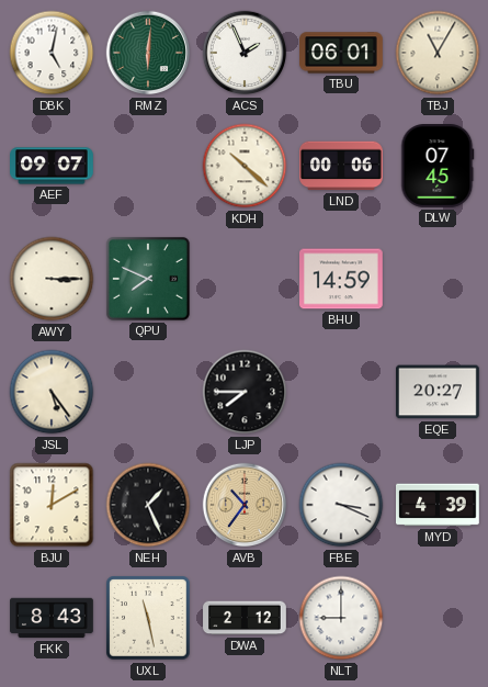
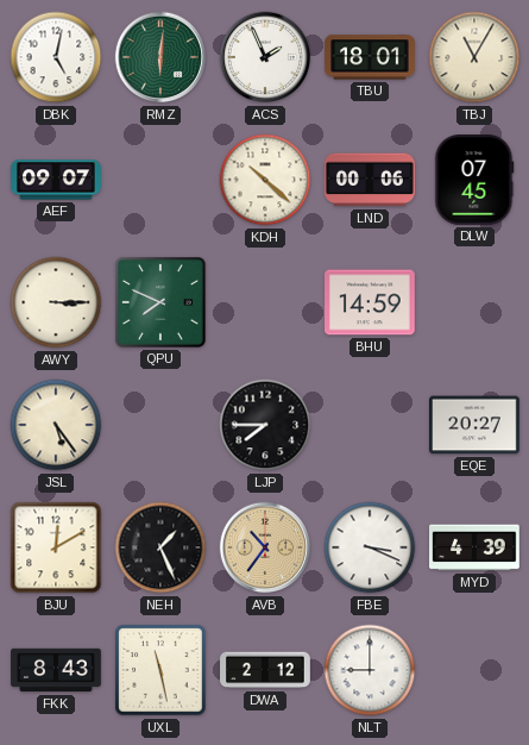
TBU: 06:01 -> 18:01 (370, 57)
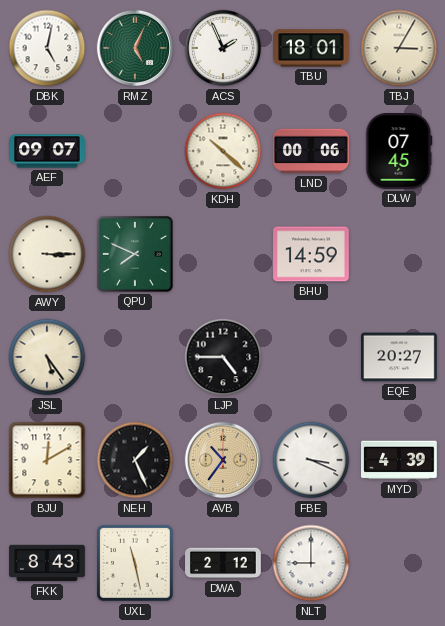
RMZ: 6:01 -> 5:04 (135, 48)
TBJ: 11:05 -> 3:05 (399, 48)
LJP: 7:45 -> 4:45 (223, 357)
